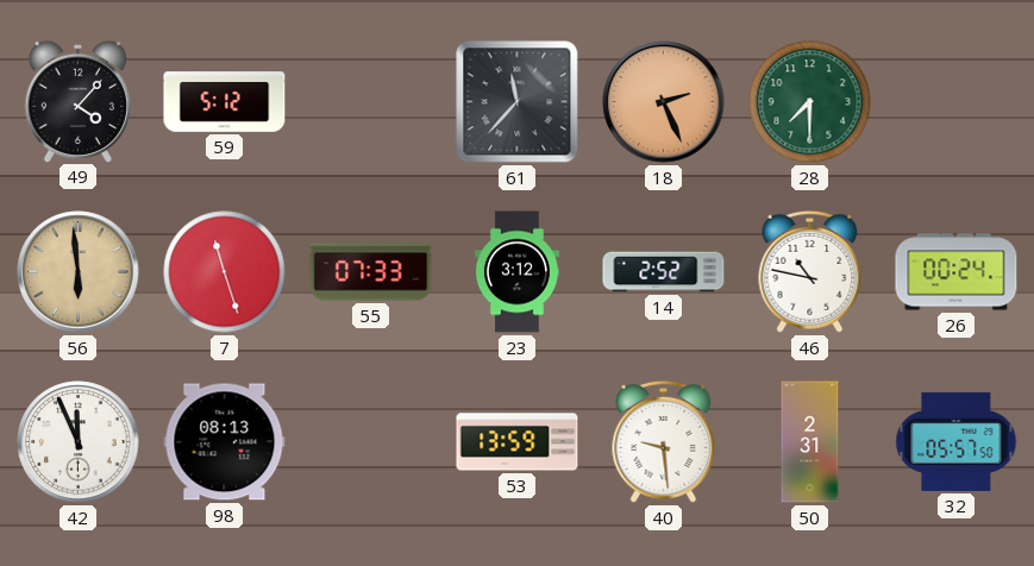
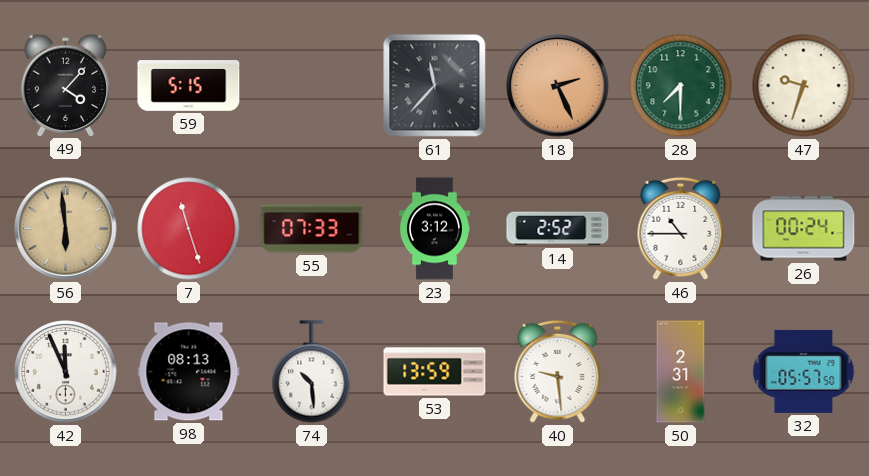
59: 5:12 -> 5:15 (189, 86)
47: none -> 9:33 (804, 86)
46: 10:47 -> 10:45 (681, 228)
74: none -> 10:29 (312, 372)
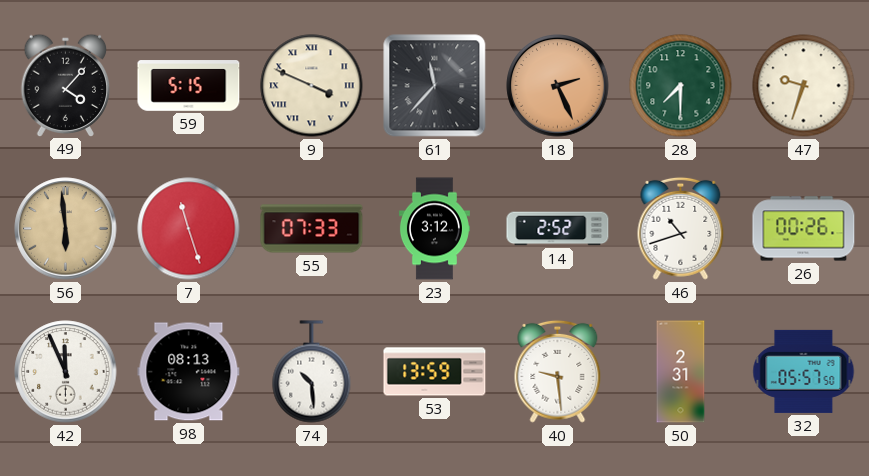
9: none -> 3:49 (312, 86)
46: 10:45 -> 10:42 (681, 228)
26: 00:24 -> 00:26 (804, 229)
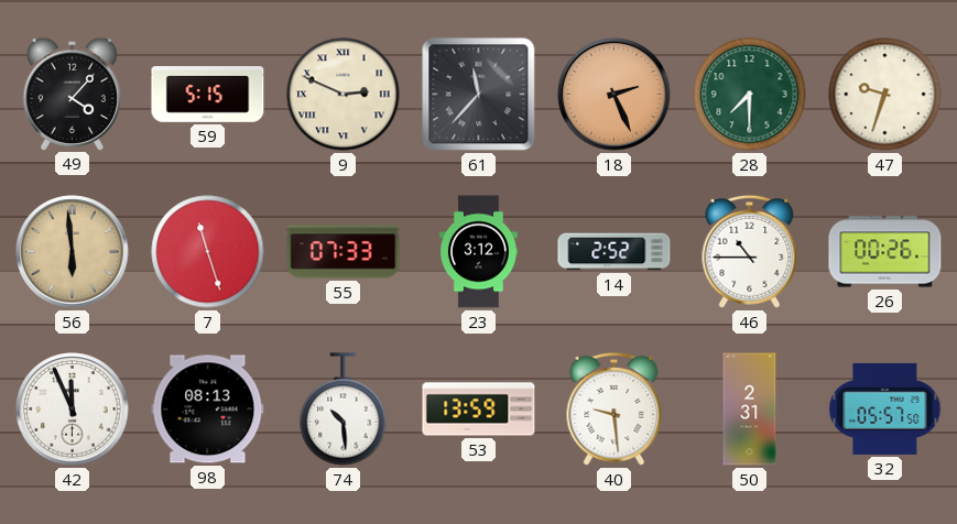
9: 3:49 -> 2:49 (344, 95)
46: 10:42 -> 10:45 (750, 251)
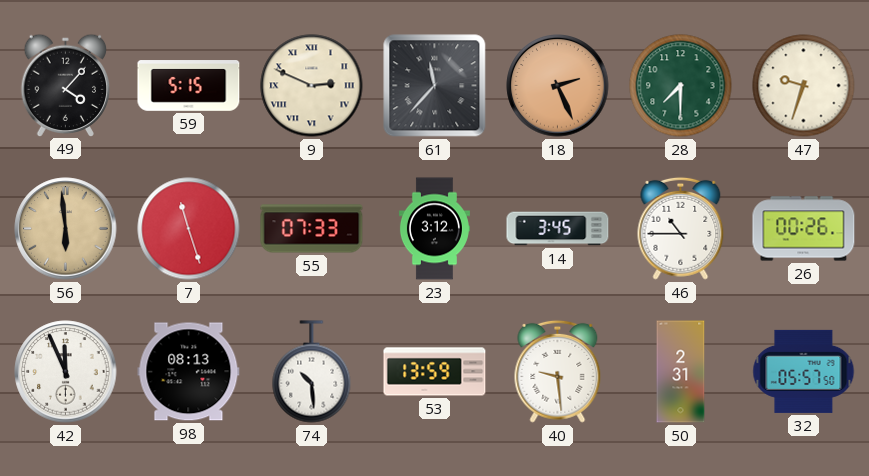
14: 2:52 -> 3:45 (558, 229)
